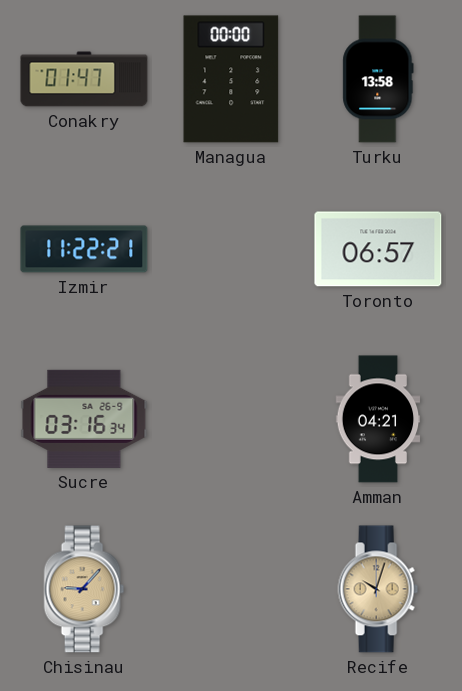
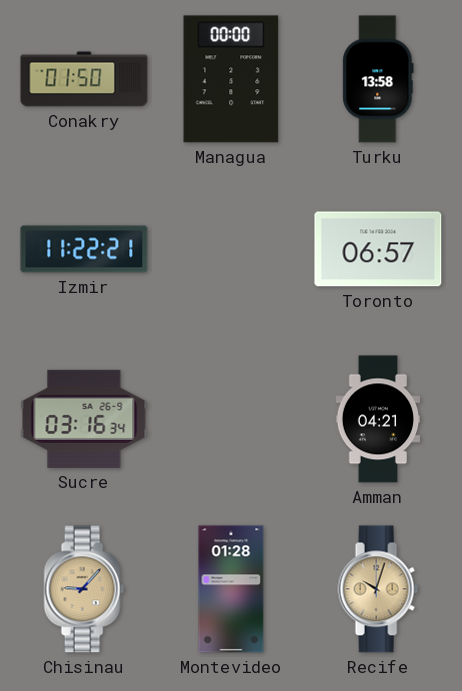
Conakry: 01:47 -> 01:50 (84, 79)
Montevideo: none -> 01:28 (231, 589)
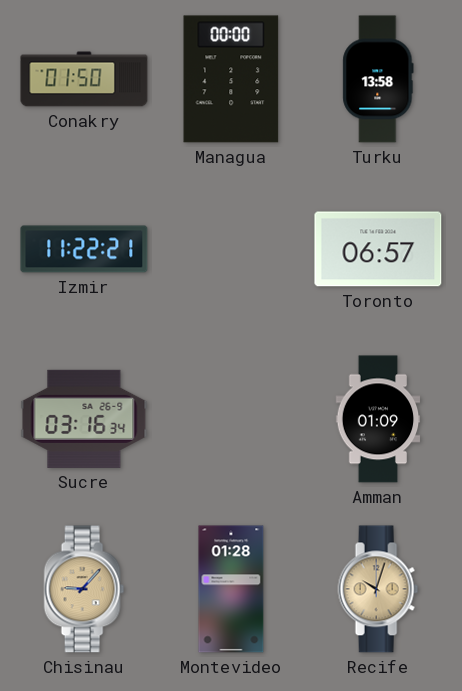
Amman: 04:21 -> 01:09 (378, 419)
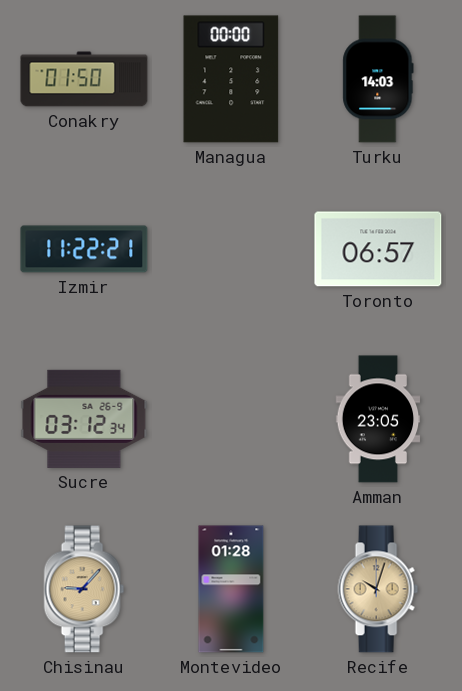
Turku: 13:58 -> 14:03 (378, 79)
Sucre: 03:16 -> 03:12 (84, 419)
Amman: 01:09 -> 23:05 (378, 419)
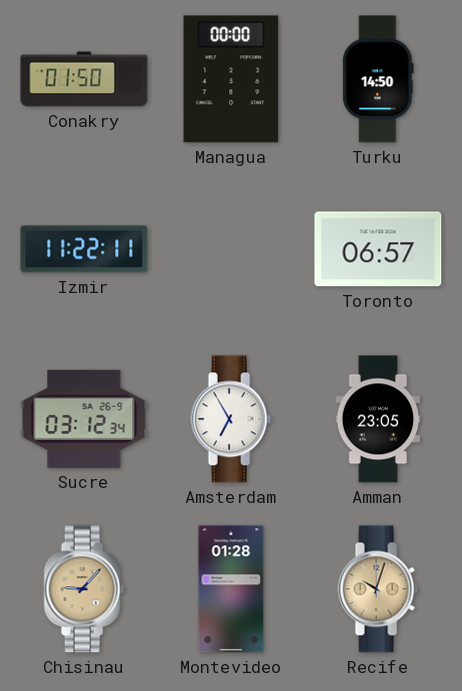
Turku: 14:03 -> 14:50 (378, 79)
Izmir: 11:22:21 -> 11:22:11 (84, 249)
Amsterdam: none -> 6:55 (231, 419)
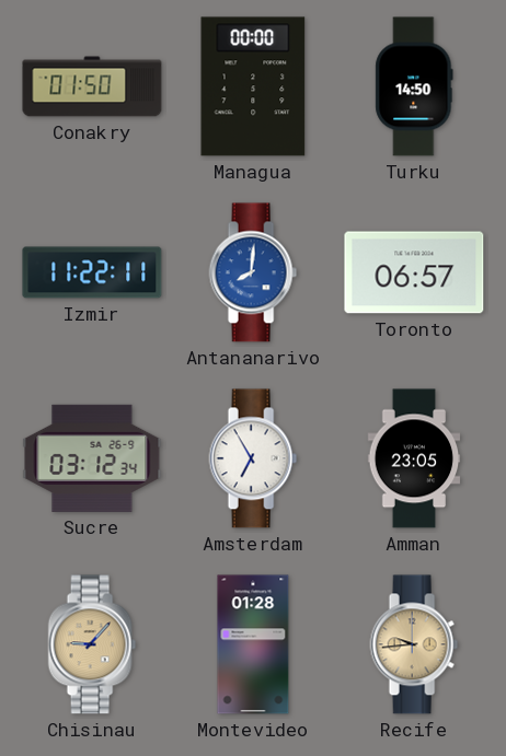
Antananarivo: none -> 8:01 (253, 272)
Recife: 10:03 -> 9:44 (414, 644)
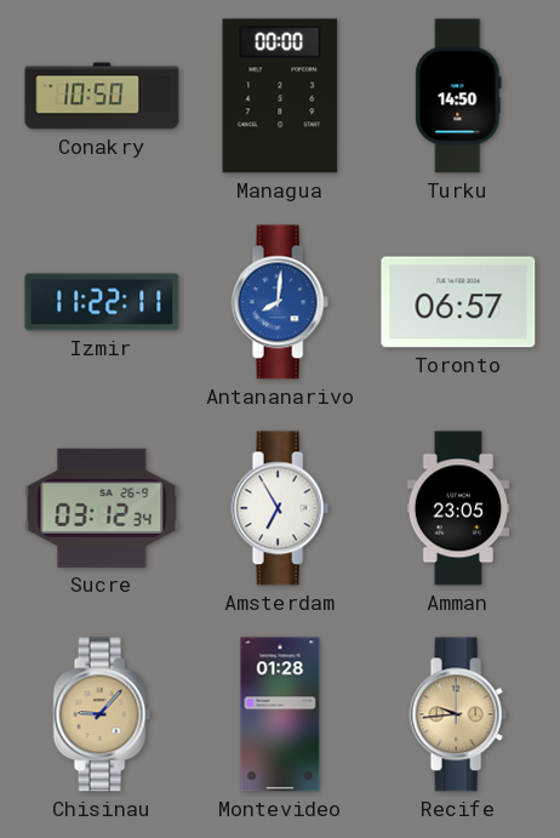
Conakry: 01:50 -> 10:50 (102, 96)
